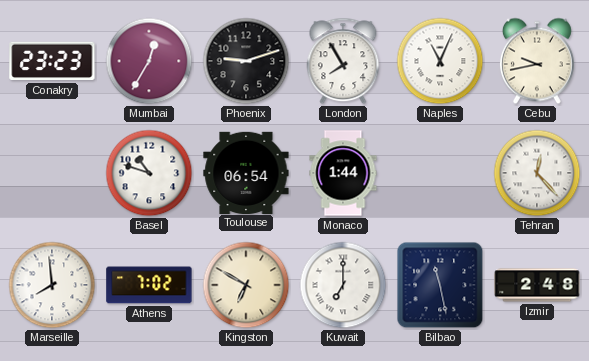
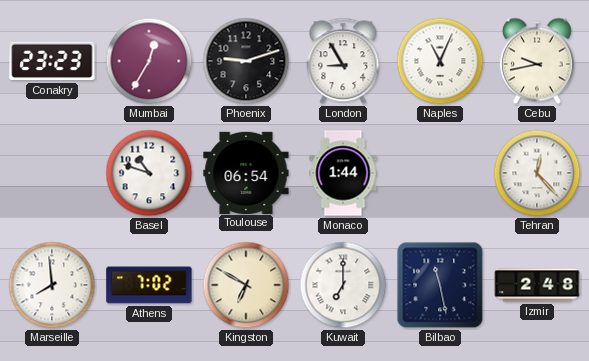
London: 7:55 -> 8:55 (343, 61)
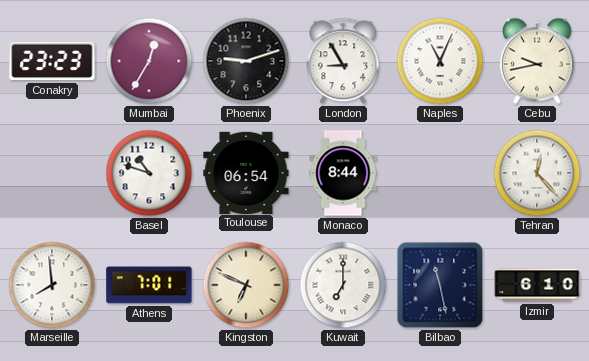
Monaco: 1:44 -> 8:44 (343, 173)
Athens: 7:02 -> 7:01 (149, 285)
Kingston: 6:50 -> 6:49 (246, 285)
Izmir: 2:48 -> 6:10 (537, 285)
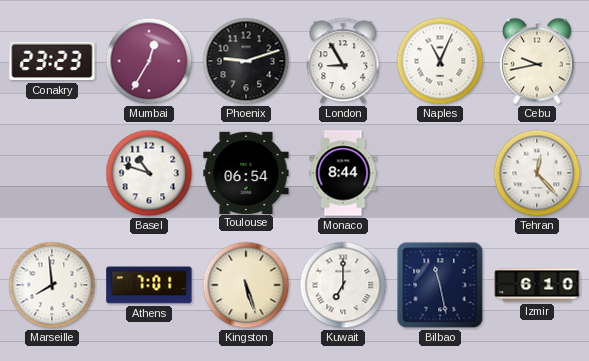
Kingston: 6:49 -> 5:27 (246, 285)
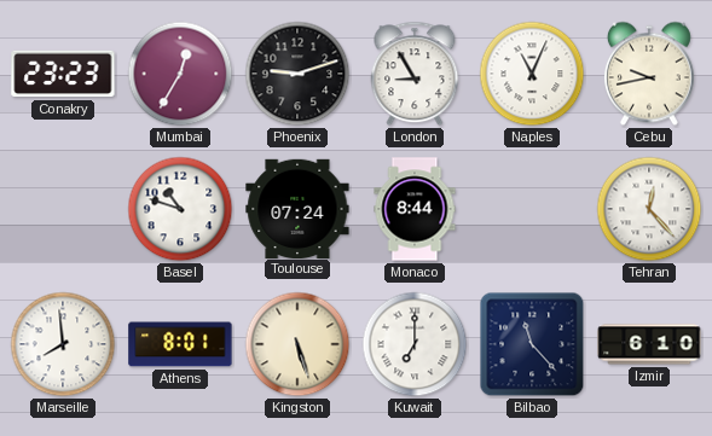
Toulouse: 06:54 -> 07:24 (297, 208)
Athens: 7:01 -> 8:01 (180, 344)
Bilbao: 11:28 -> 11:23 (532, 344)
